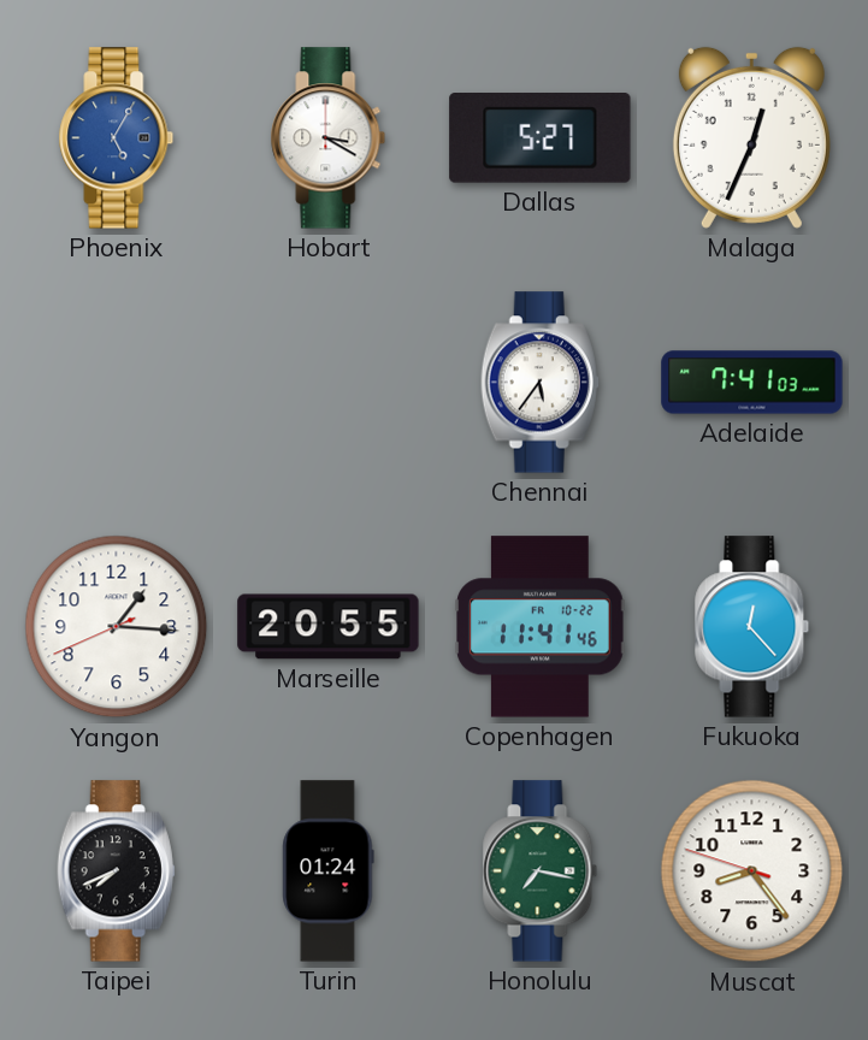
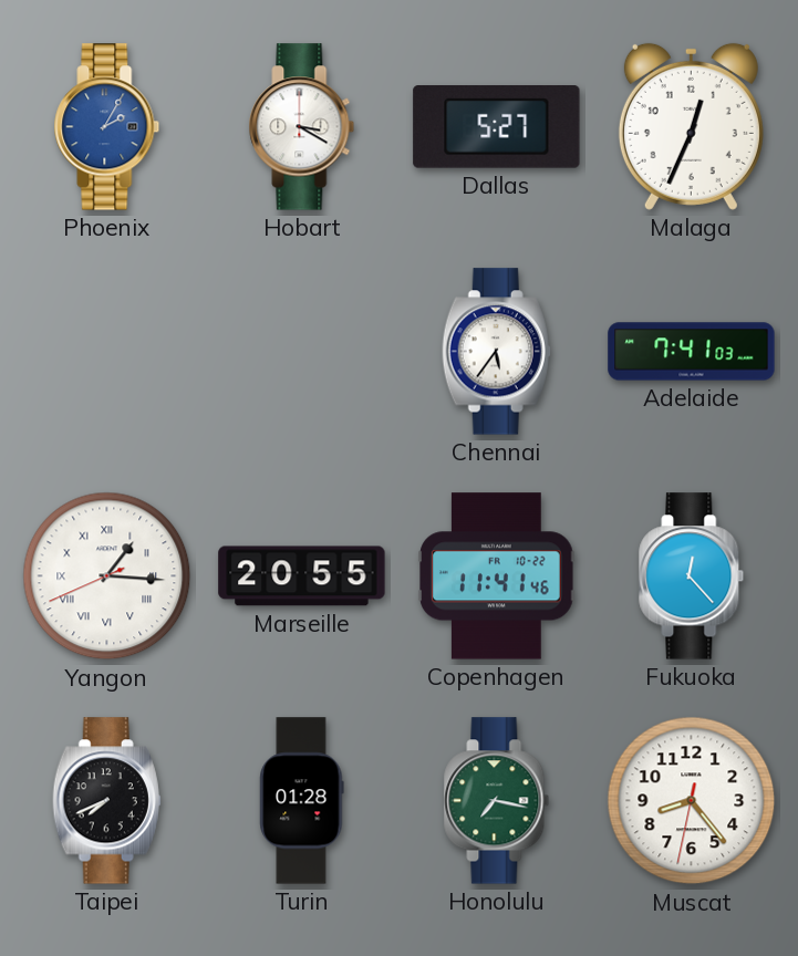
Phoenix: 5:05 -> 2:05 (107, 127)
Yangon numerals: Arabic -> Roman (107, 576)
Turin: 01:24 -> 01:28 (302, 801)
Muscat: 8:23:48 -> 8:23:32 (692, 801)
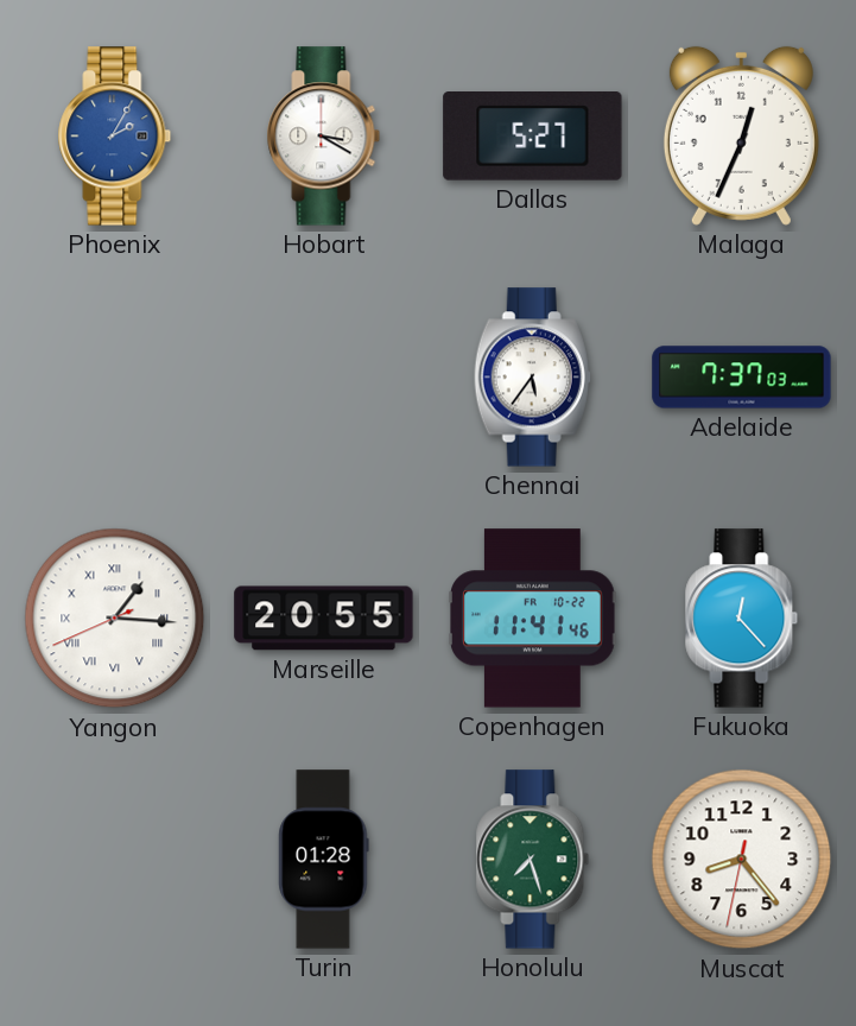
Adelaide: 7:41 -> 7:37 (742, 378)
Taipei: 7:41 -> none (106, 801)
Honolulu: 7:17 -> 7:27 (533, 860)
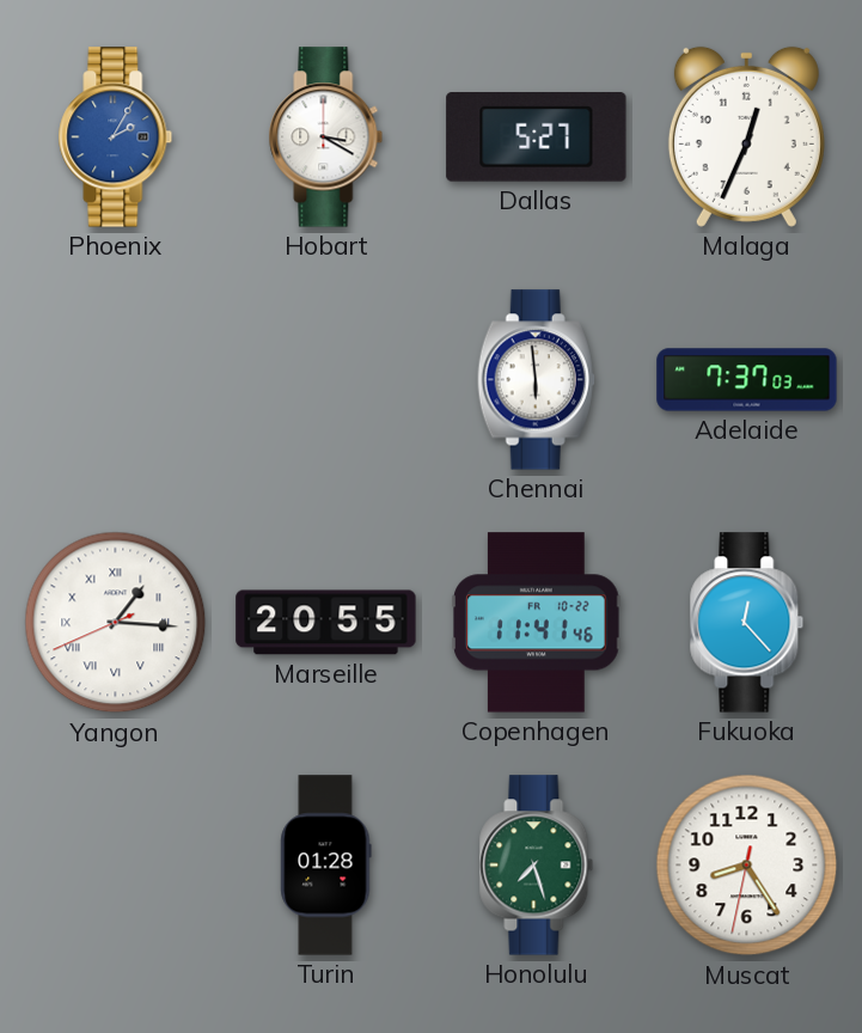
Chennai: 5:36 -> 5:59 (536, 380)
Muscat: 8:23 -> 8:24 (747, 866)
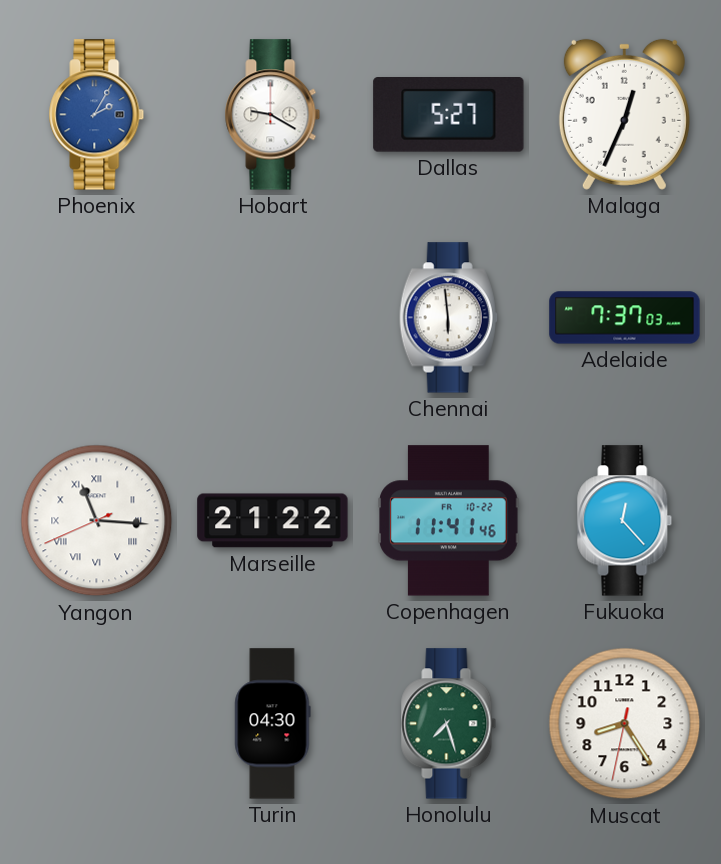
Hobart: 3:20 -> 9:20 (273, 115)
Yangon: 1:15 -> 11:15 (97, 521)
Marseille: 20:55 -> 21:22 (273, 521)
Turin: 01:28 -> 04:30 (273, 724)
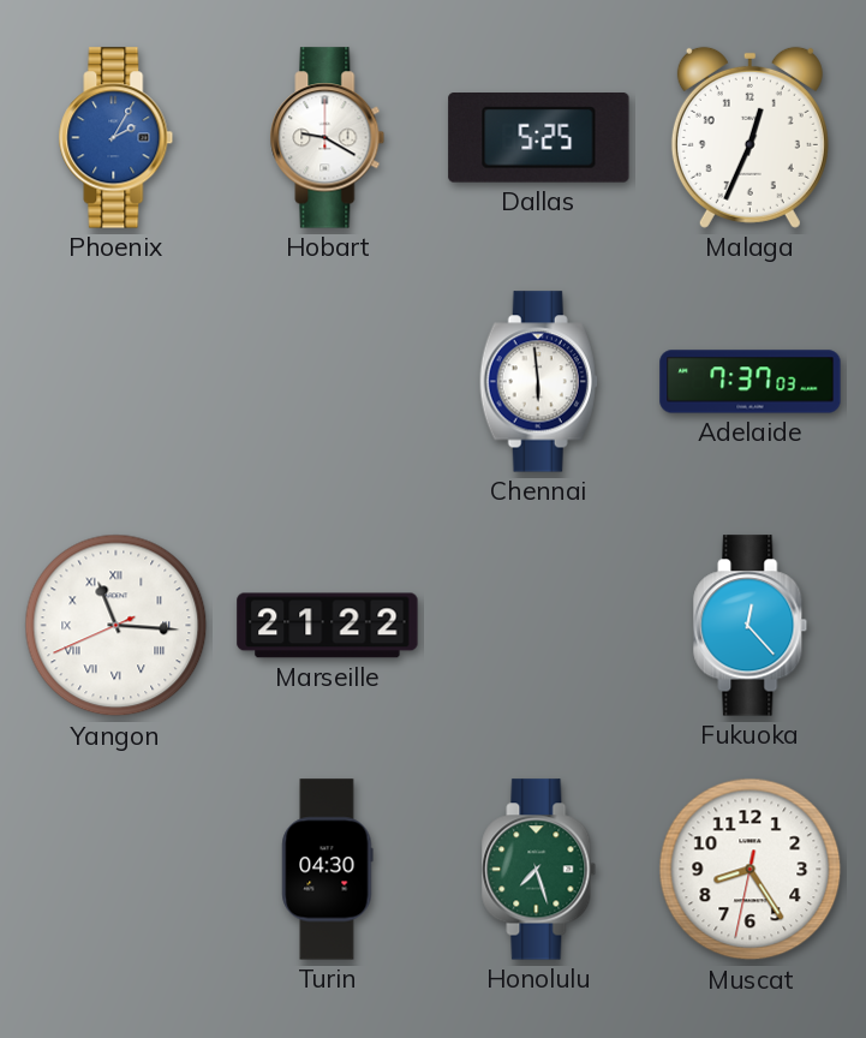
Dallas: 5:27 -> 5:25 (539, 138)
Copenhagen: 11:41 -> none (449, 521)
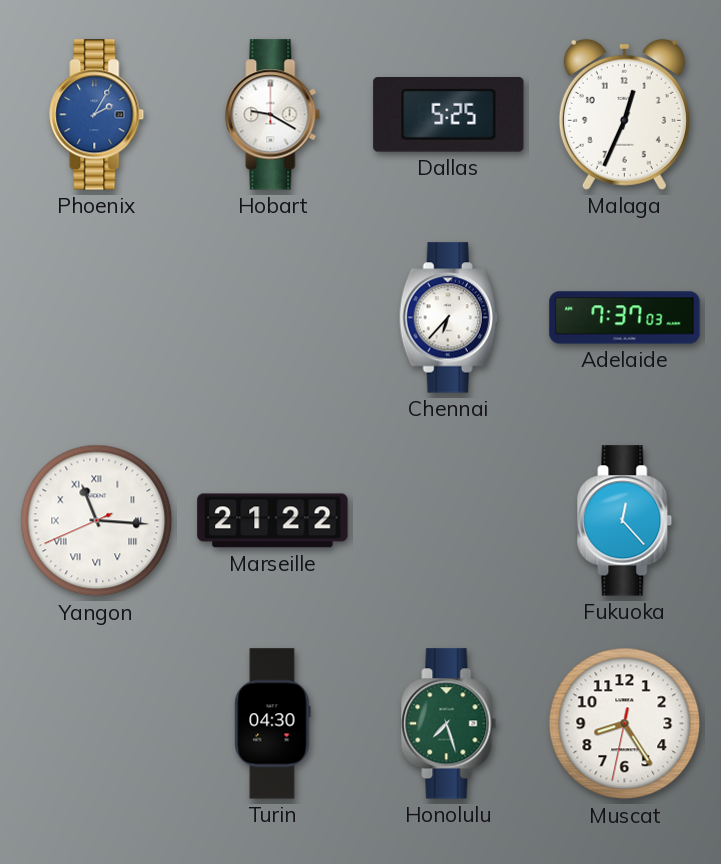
Chennai: 5:59 -> 6:37 (448, 318)
